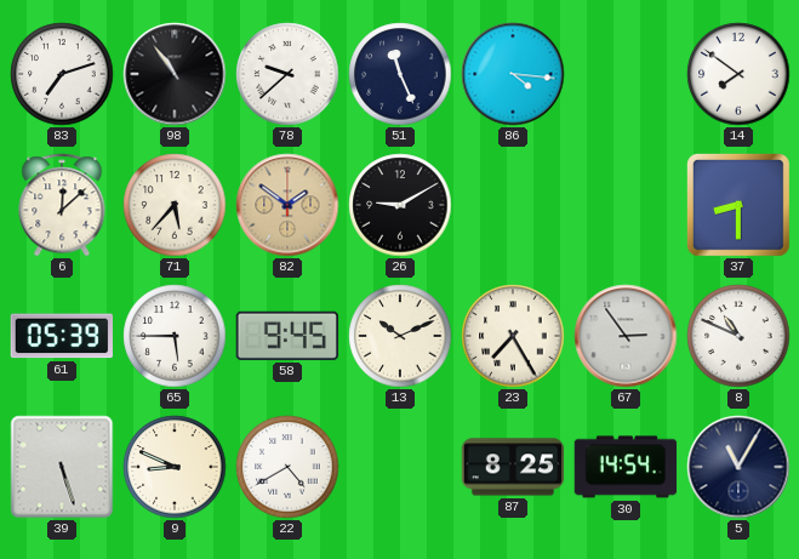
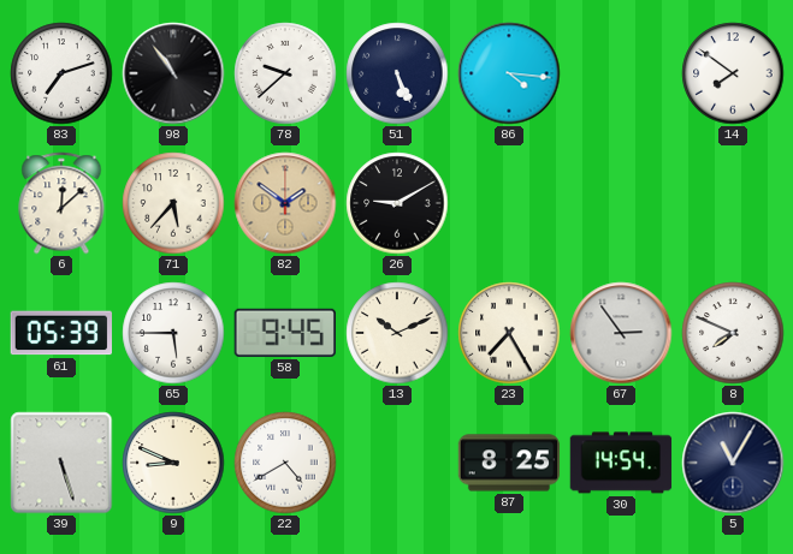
51: 11:26 -> 5:26 (397, 73)
37: 8:30 -> none (738, 205)
8: 10:49 -> 7:49 (733, 333)
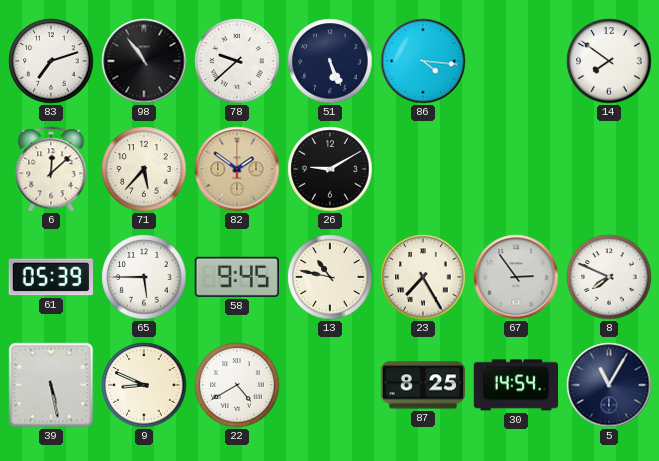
13: 10:11 -> 10:47 (330, 277)
39: 5:27 -> 5:28 (51, 385)
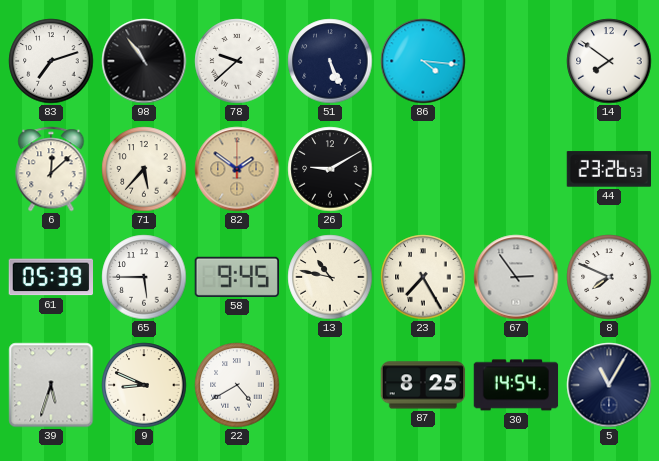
44: none -> 23:26 (608, 169)
39: 5:28 -> 5:33 (51, 385)
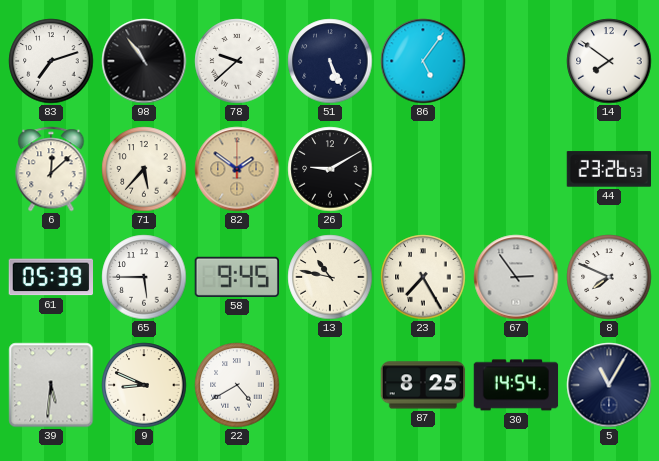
86: 4:16 -> 5:06 (423, 61)
39: 5:33 -> 5:31 (51, 385)
